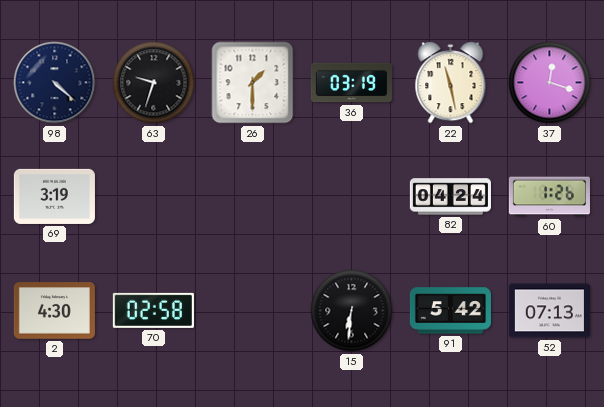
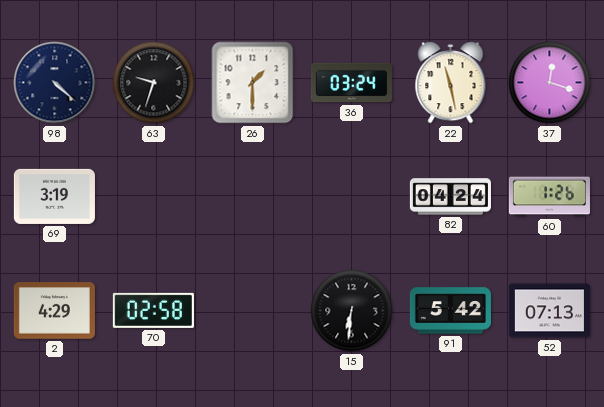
36: 03:19 -> 03:24 (351, 83)
2: 4:30 -> 4:29 (54, 311)
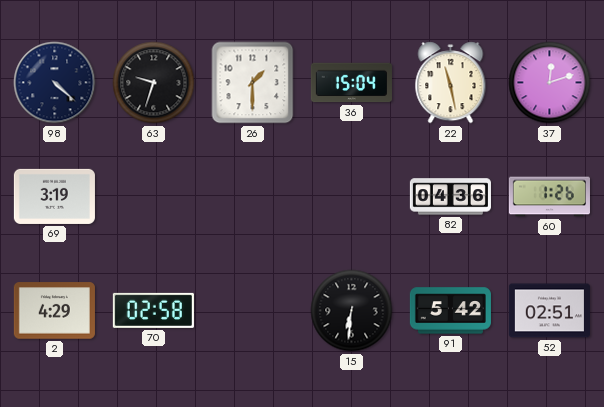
36: 03:24 -> 15:04 (351, 83)
37: 12:18 -> 12:12 (550, 83)
82: 04:24 -> 04:36 (450, 197)
52: 07:13 -> 02:51 (549, 311)
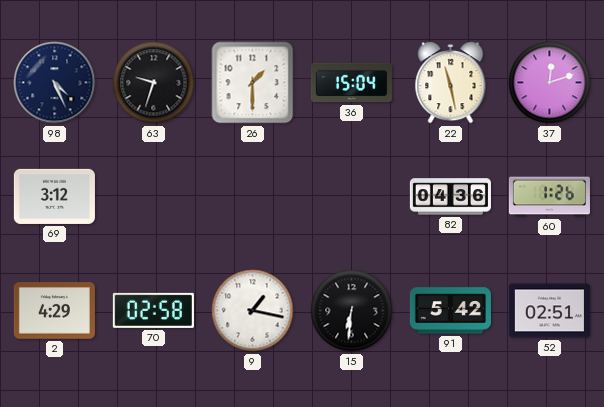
98: 4:22 -> 4:26 (55, 83)
69: 3:19 -> 3:12 (54, 196)
9: none -> 1:17 (253, 311)
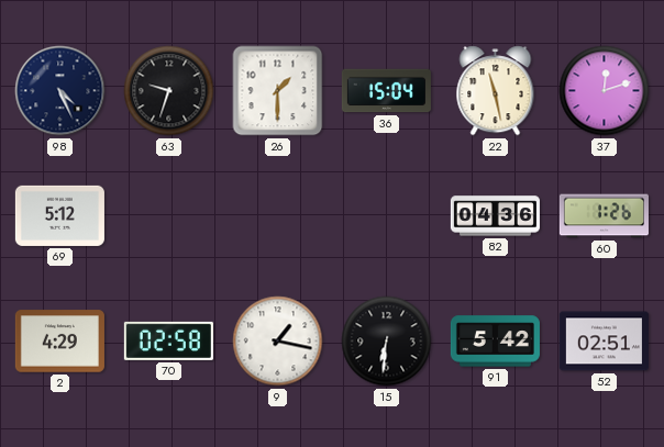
69: 3:12 -> 5:12 (59, 215)
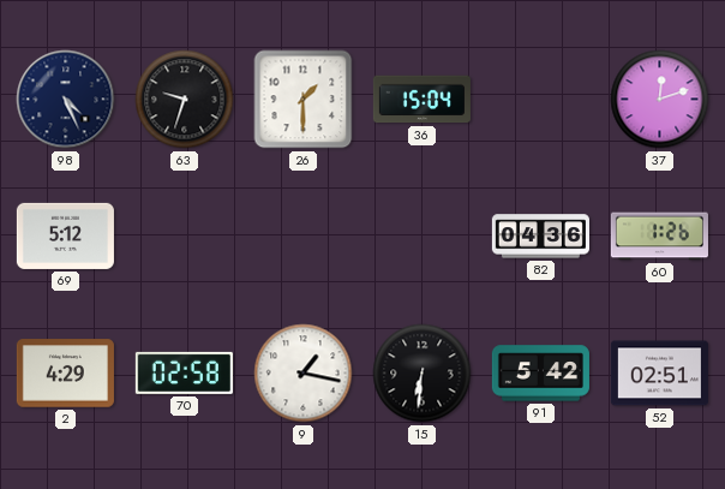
22: 11:28 -> none (496, 91)
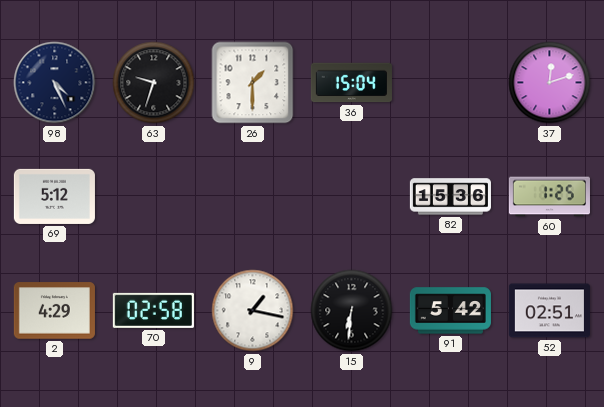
82: 04:36 -> 15:36 (450, 197)
60: 1:26 -> 1:25 (549, 197)
